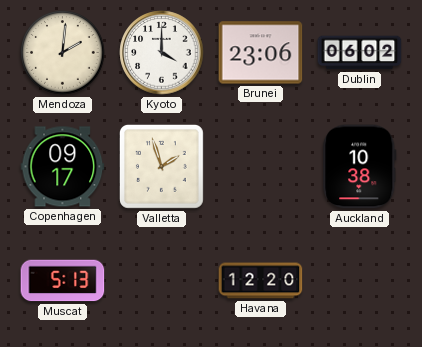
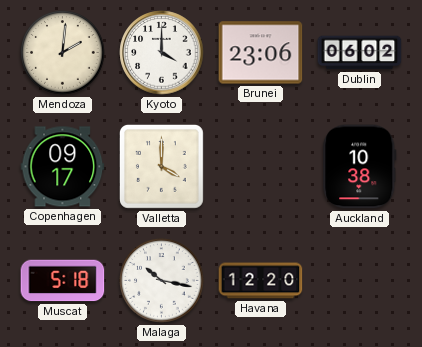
Valletta: 1:57 -> 4:00 (161, 166)
Muscat: 5:13 -> 5:18 (63, 281)
Malaga: none -> 10:17 (162, 281)
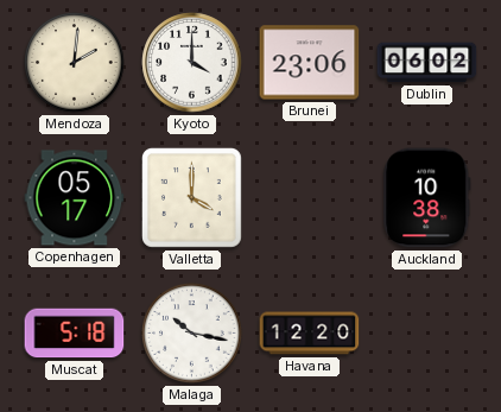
Copenhagen: 09:17 -> 05:17 (75, 198)
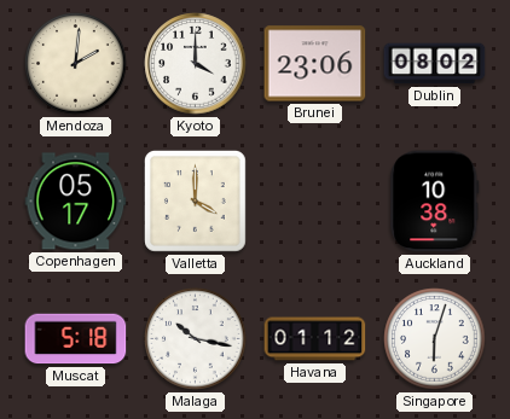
Dublin: 06:02 -> 08:02 (435, 64)
Havana: 12:20 -> 01:12 (315, 339)
Singapore: none -> 6:03 (435, 339)
